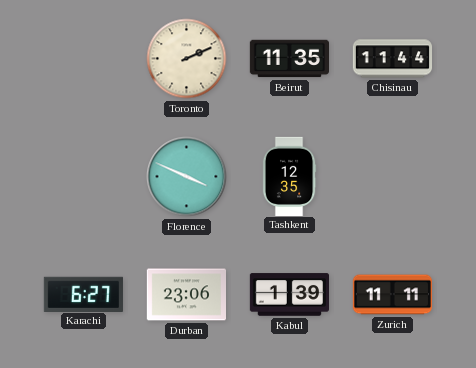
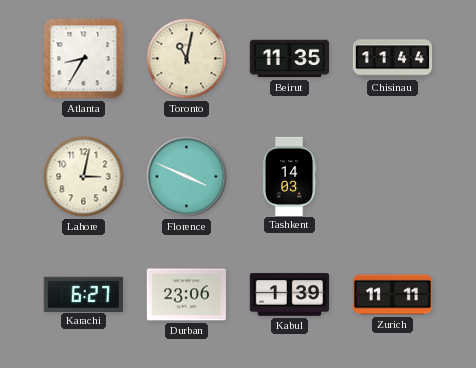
Atlanta: none -> 8:35 (84, 59)
Toronto: 2:11 -> 11:02 (187, 59)
Lahore: none -> 3:02 (84, 177)
Tashkent: 12:35 -> 14:03 (289, 176)
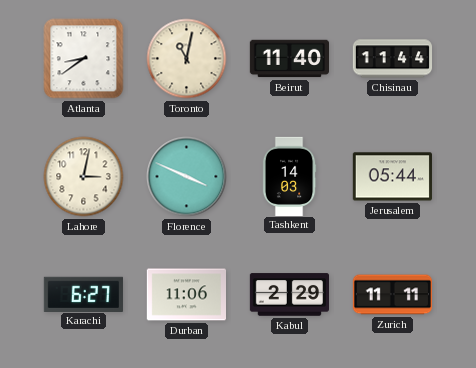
Atlanta: 8:35 -> 8:39 (84, 59)
Beirut: 11:35 -> 11:40 (289, 59)
Jerusalem: none -> 05:44 (392, 177)
Durban: 23:06 -> 11:06 (186, 295)
Kabul: 1:39 -> 2:29 (289, 295)
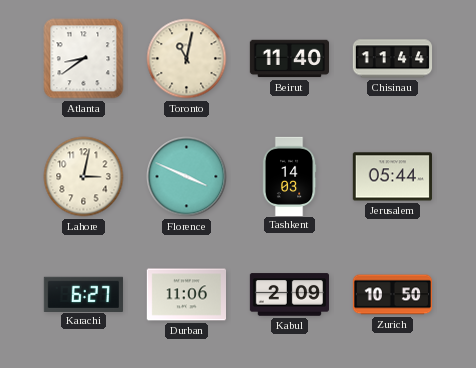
Kabul: 2:29 -> 2:09 (289, 295)
Zurich: 11:11 -> 10:50 (392, 295)
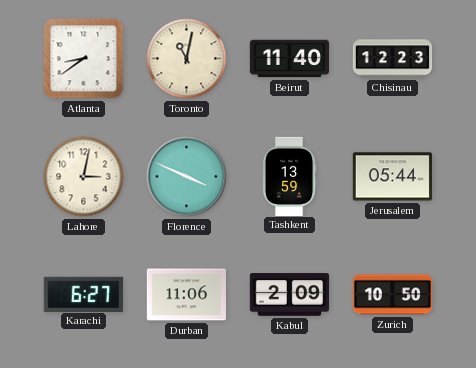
Chisinau: 11:44 -> 12:23 (393, 59)
Tashkent: 14:03 -> 13:59 (289, 176)
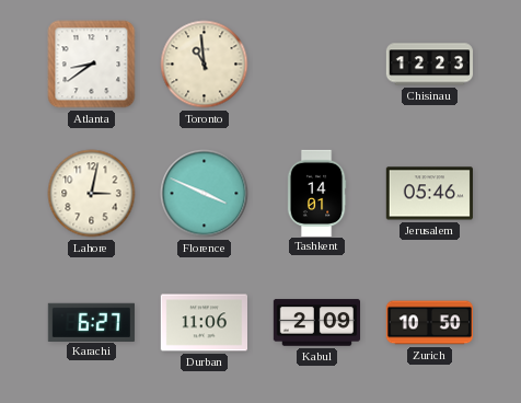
Toronto: 11:02 -> 10:59 (205, 65)
Beirut: 11:40 -> none (289, 59)
Tashkent: 13:59 -> 14:01 (316, 193)
Jerusalem: 05:44 -> 05:46 (429, 194)
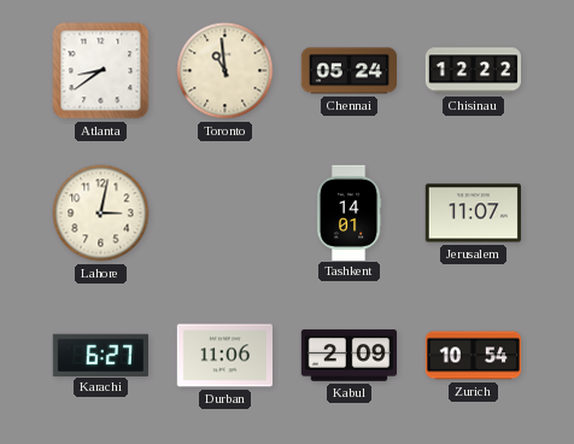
Chennai: none -> 05:24 (348, 71)
Chisinau: 12:23 -> 12:22 (474, 71)
Florence: 3:49 -> none (205, 194)
Jerusalem: 05:46 -> 11:07 (473, 214)
Zurich: 10:50 -> 10:54 (473, 356)
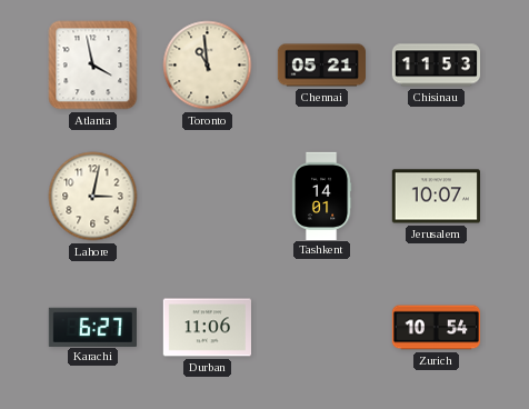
Atlanta: 8:39 -> 3:58 (93, 66)
Chennai: 05:24 -> 05:21 (321, 66)
Chisinau: 12:22 -> 11:53 (437, 66)
Jerusalem: 11:07 -> 10:07 (436, 197)
Kabul: 2:09 -> none (348, 356)
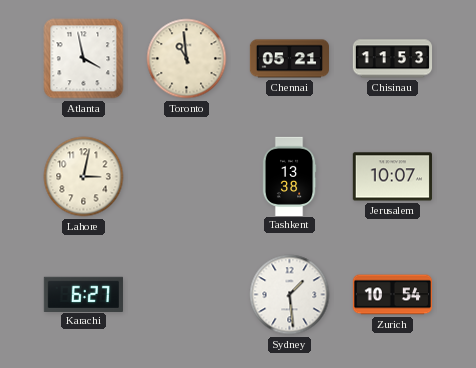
Tashkent: 14:01 -> 13:38 (289, 176)
Durban: 11:06 -> none (207, 328)
Sydney: none -> 1:29 (290, 295)
